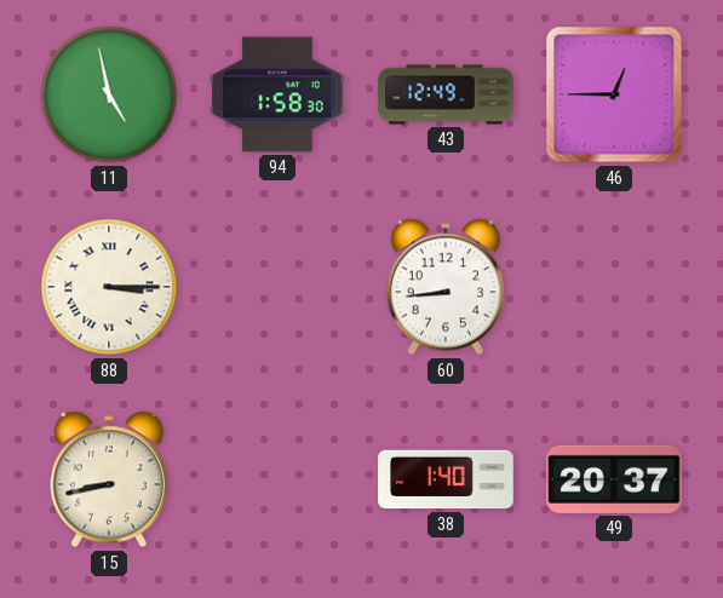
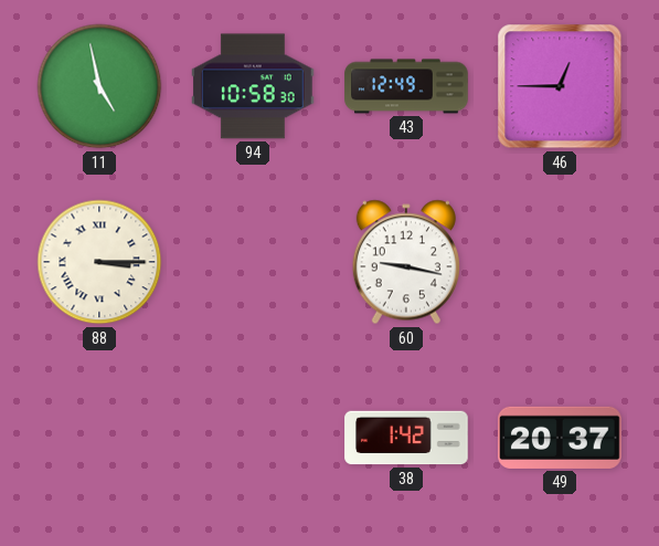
94: 1:58 -> 10:58 (253, 86)
60: 8:44 -> 9:17 (406, 262)
15: 8:43 -> none (109, 479)
38: 1:40 -> 1:42 (406, 438)
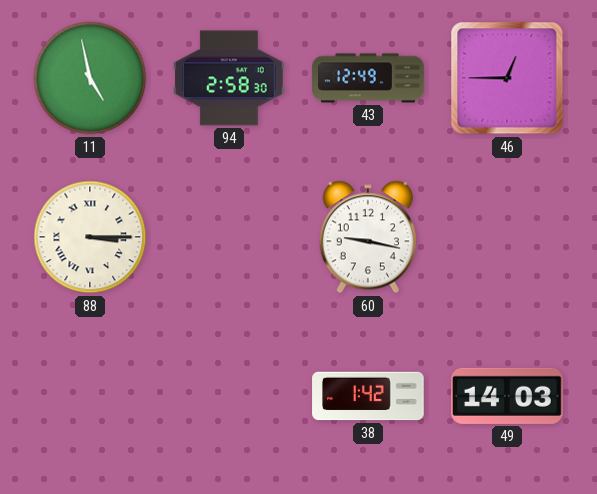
94: 10:58 -> 2:58 (229, 78)
49: 20:37 -> 14:03 (508, 396)
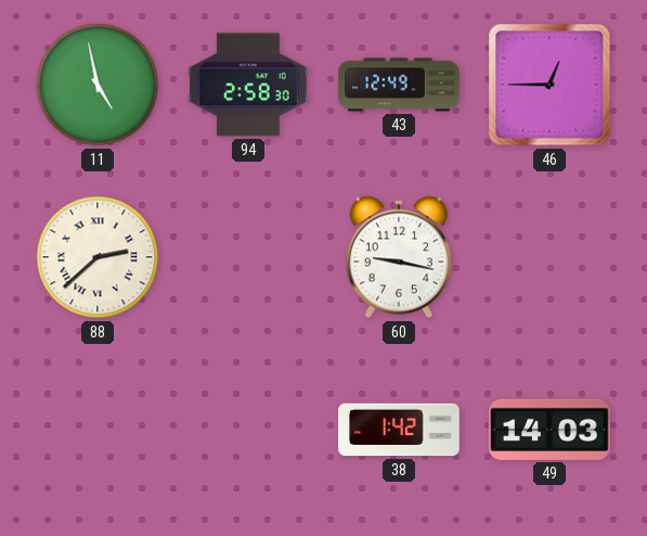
88: 3:15 -> 2:38 (98, 257)
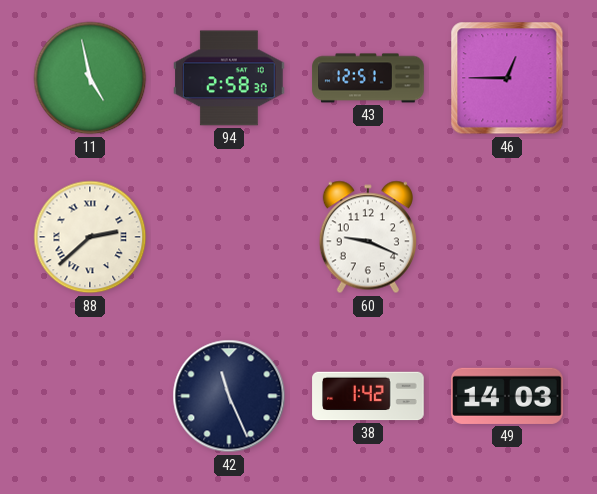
43: 12:49 -> 12:51 (368, 78)
60: 9:17 -> 9:19 (368, 237)
42: none -> 11:26 (229, 396)
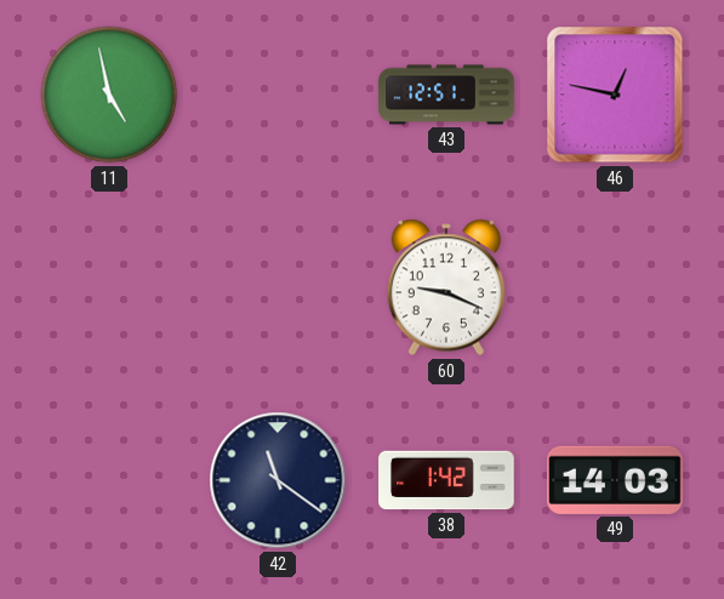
94: 2:58 -> none (229, 78)
46: 12:45 -> 12:47 (615, 95)
88: 2:38 -> none (90, 237)
42: 11:26 -> 11:21 (278, 480)
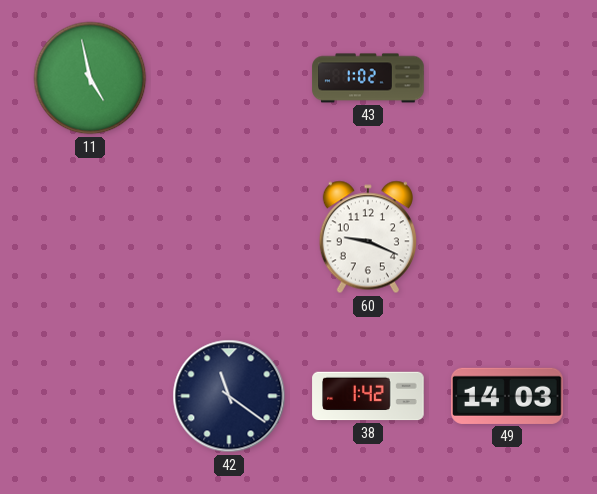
43: 12:51 -> 1:02 (368, 78)
46: 12:47 -> none (615, 95)
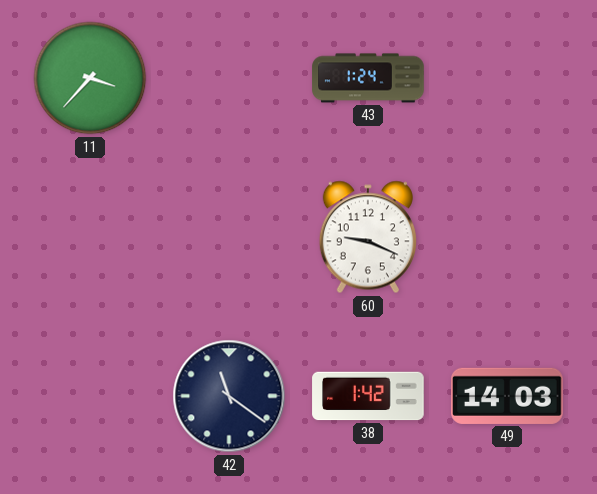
11: 4:58 -> 3:37 (90, 78)
43: 1:02 -> 1:24 (368, 78)
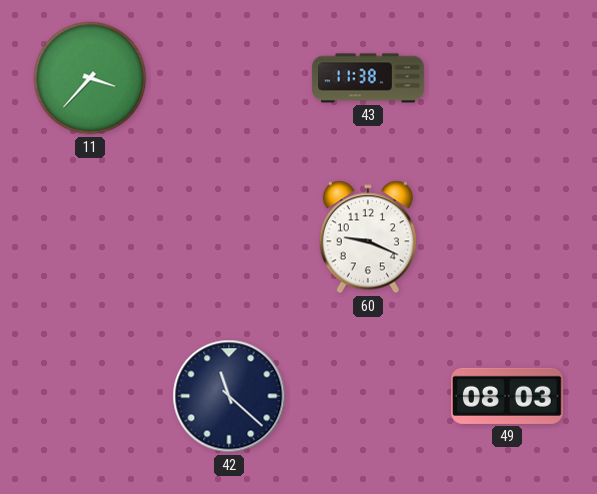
43: 1:24 -> 11:38 (368, 78)
42: 11:21 -> 11:22 (229, 396)
38: 1:42 -> none (368, 396)
49: 14:03 -> 08:03 (508, 396)
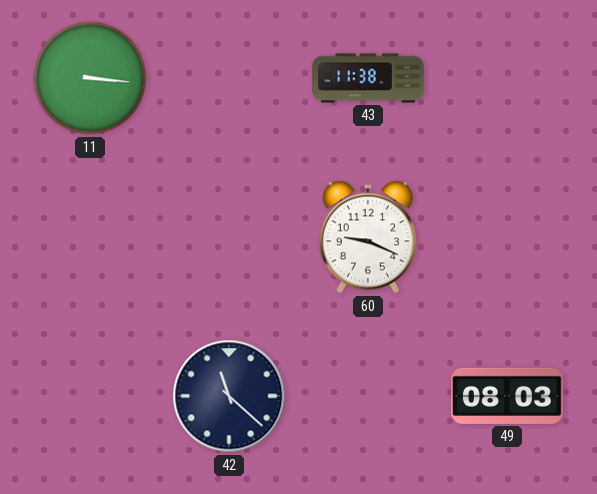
11: 3:37 -> 3:16 (90, 78)
